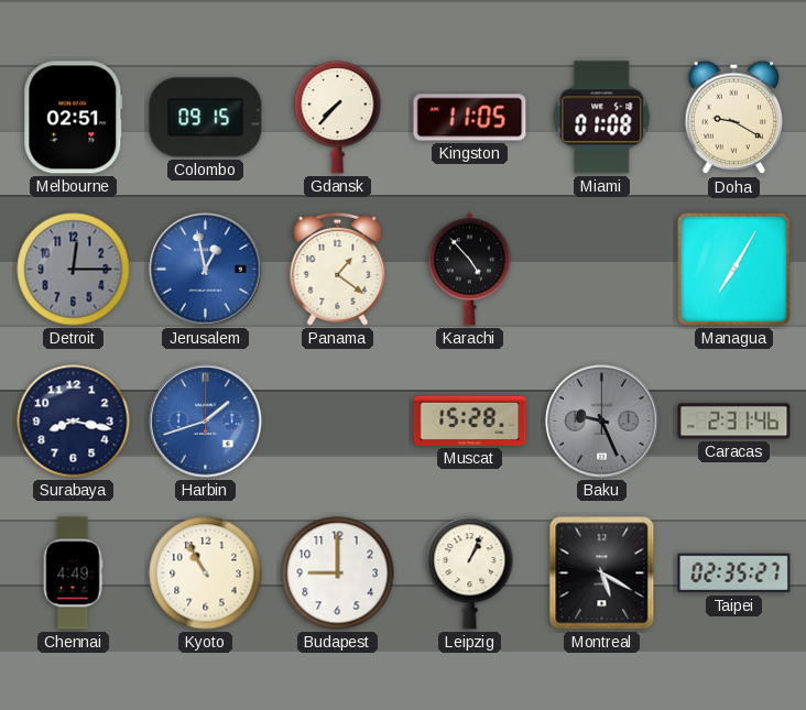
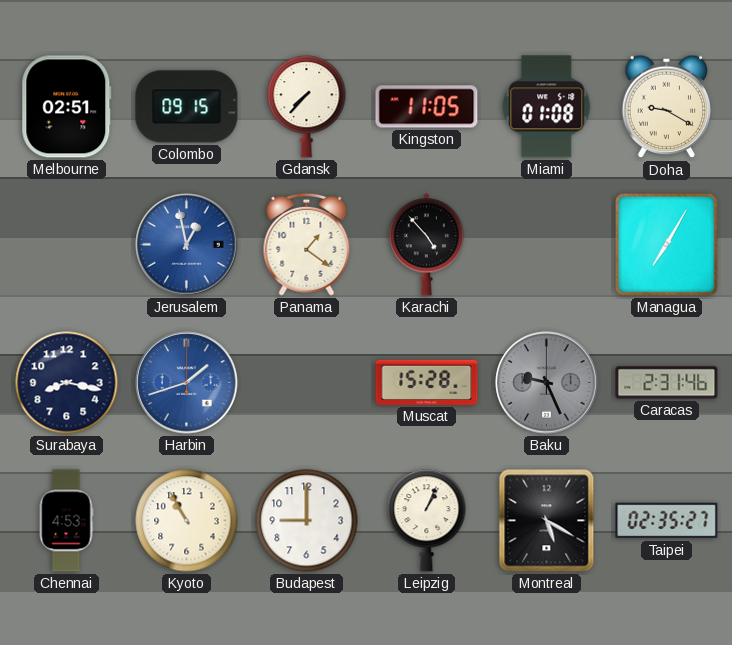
Detroit: 12:15 -> none (74, 270)
Chennai: 4:49 -> 4:53 (66, 521)
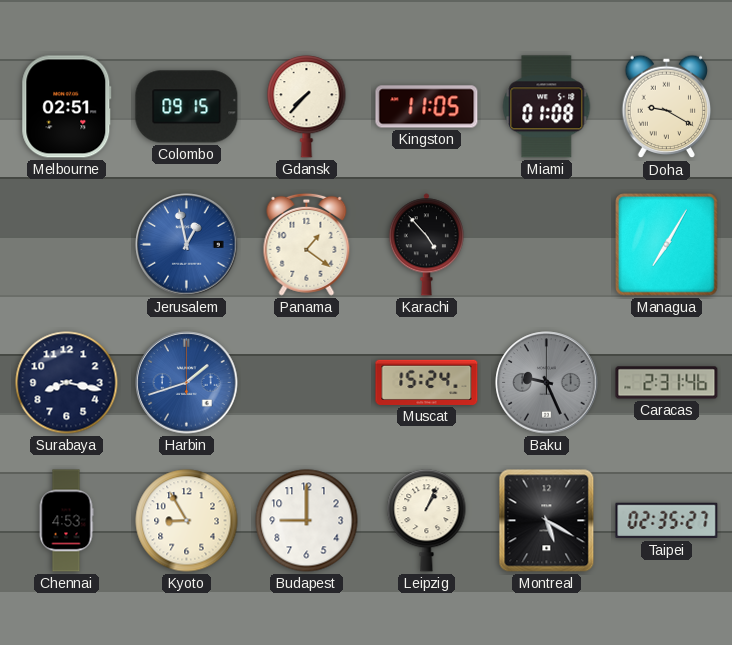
Muscat: 15:28 -> 15:24 (427, 382)
Kyoto: 10:55 -> 8:55 (187, 521)
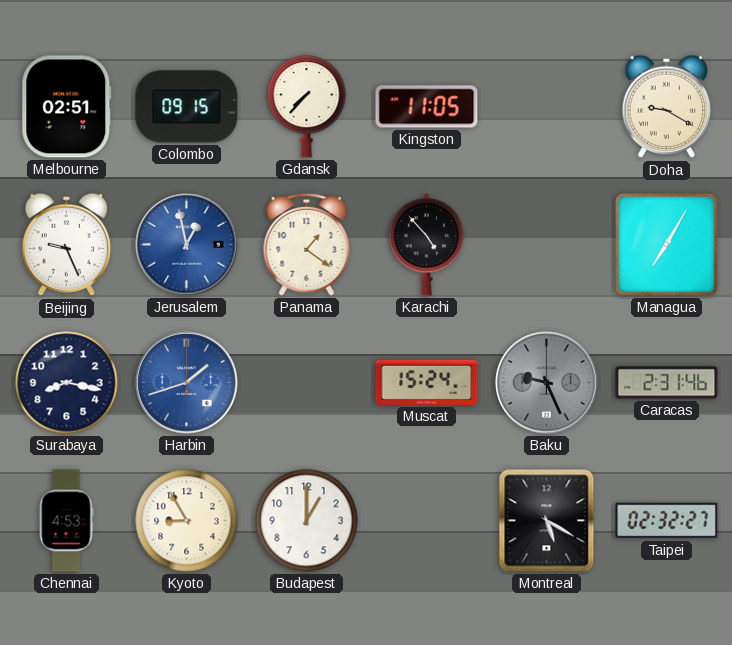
Miami: 01:08 -> none (547, 107)
Beijing: none -> 9:26 (67, 245)
Budapest: 9:00 -> 1:00 (307, 521)
Leipzig: 1:04 -> none (427, 521)
Taipei: 02:35 -> 02:32 (667, 521)
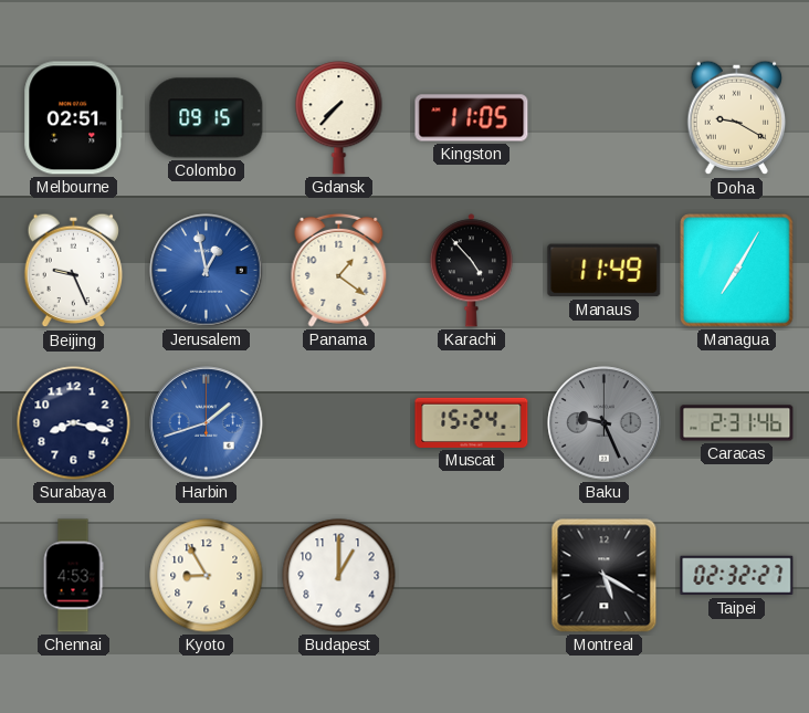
Manaus: none -> 11:49 (605, 271)
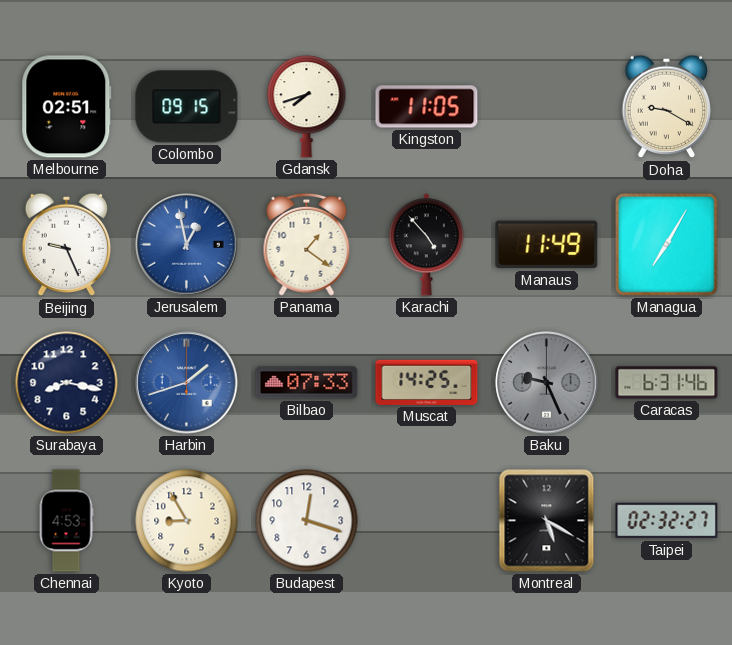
Gdansk: 7:37 -> 7:42 (307, 107)
Bilbao: none -> 07:33 (307, 383)
Muscat: 15:24 -> 14:25 (427, 382)
Caracas: 2:31 -> 6:31 (667, 383)
Budapest: 1:00 -> 12:18 (307, 521)
